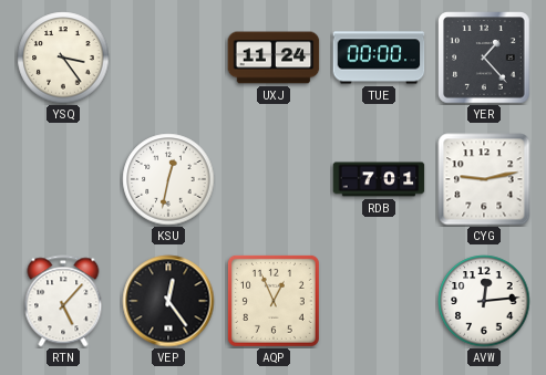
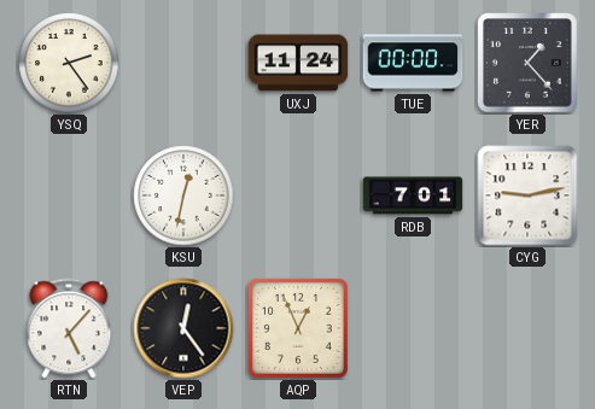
YSQ: 3:24 -> 2:24 (69, 63)
AVW: 12:14 -> none (484, 301)
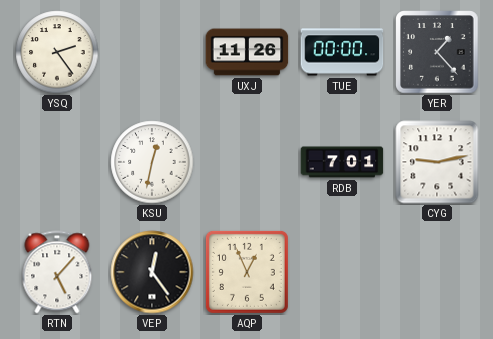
UXJ: 11:24 -> 11:26 (247, 52)
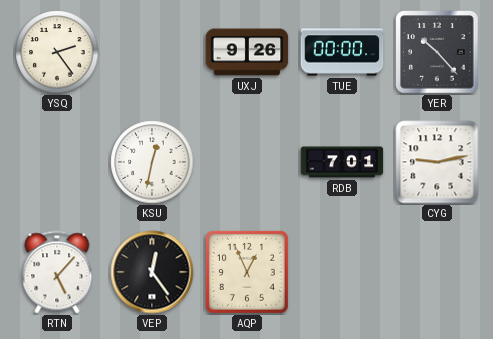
UXJ: 11:26 -> 9:26 (247, 52)
YER: 1:23 -> 10:23 (437, 52)
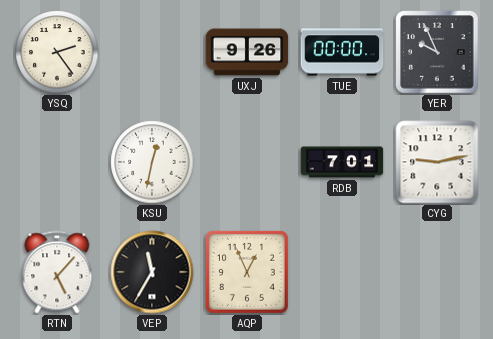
YER: 10:23 -> 9:56 (437, 52)
VEP: 12:24 -> 11:35 (152, 272)
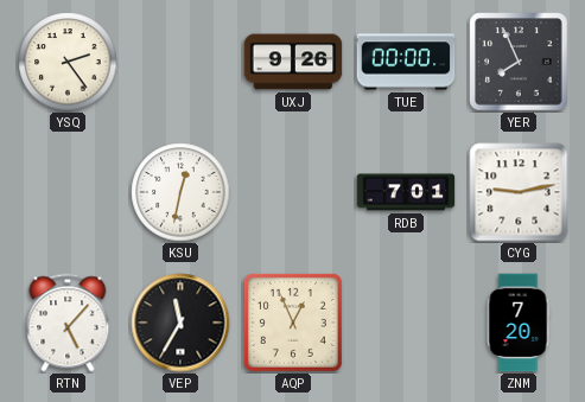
YER: 9:56 -> 7:56 (519, 62)
ZNM: none -> 7:20 (519, 323)
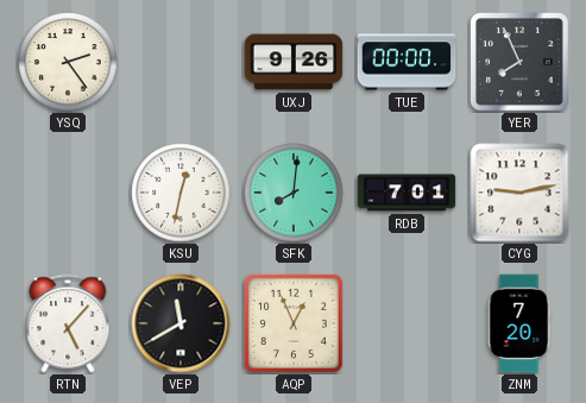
SFK: none -> 8:01 (294, 193)
VEP: 11:35 -> 11:40 (181, 323)
